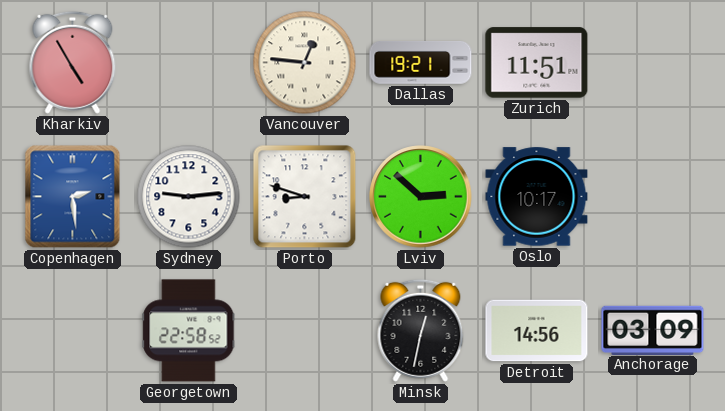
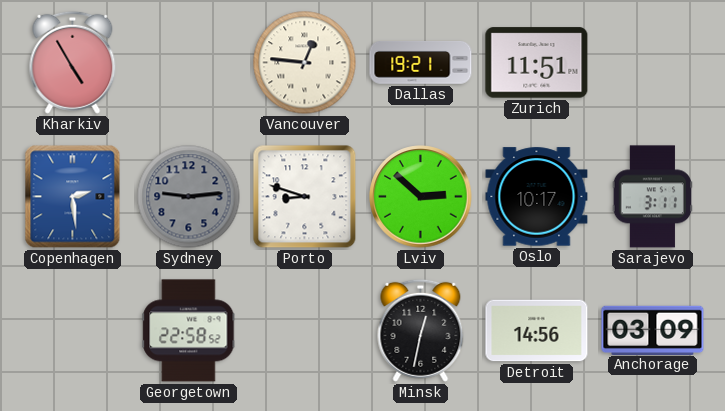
Sydney dial: white -> grey (189, 197)
Sarajevo: none -> 3:11 (652, 197)
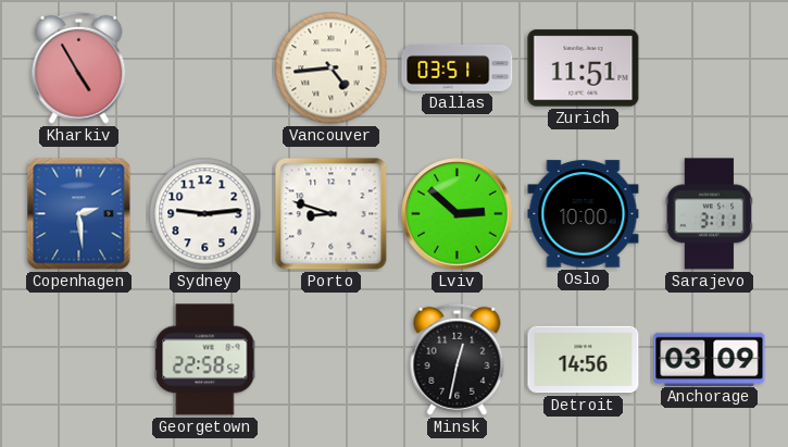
Vancouver: 12:46 -> 4:44 (332, 69)
Dallas: 19:21 -> 03:51 (458, 69)
Sydney dial: grey -> white (205, 214)
Oslo: 10:17 -> 10:00 (584, 214)
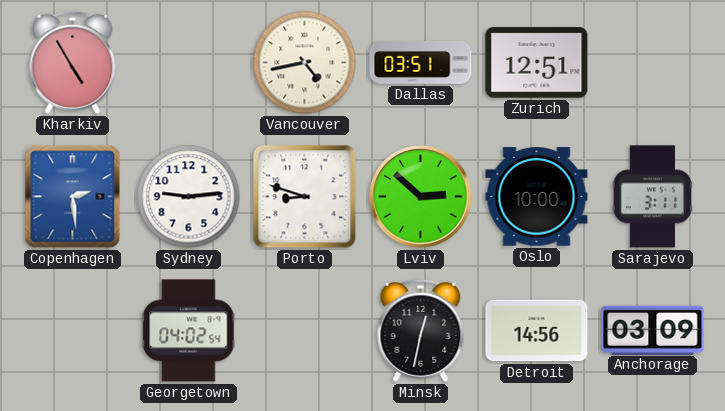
Vancouver: 4:44 -> 4:43 (305, 63)
Zurich: 11:51 -> 12:51 (537, 63)
Georgetown: 22:58 -> 04:02 (189, 331)
